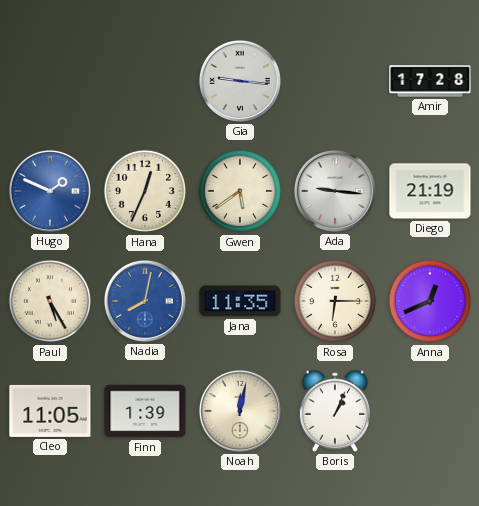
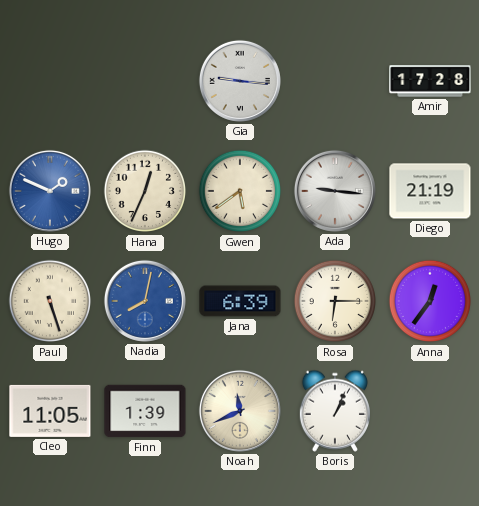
Paul: 5:25 -> 5:27 (50, 301)
Jana: 11:35 -> 6:39 (240, 301)
Anna: 12:41 -> 12:36 (430, 301)
Noah: 12:02 -> 11:41 (240, 411)
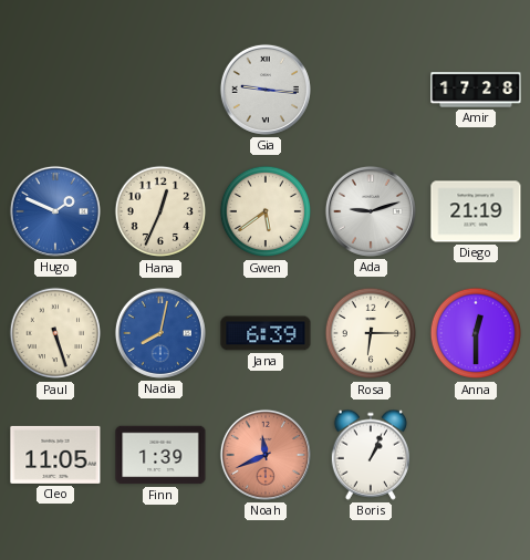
Ada: 9:16 -> 9:12 (371, 211)
Anna: 12:36 -> 12:30 (476, 333)
Noah dial: cream -> salmon (266, 455)
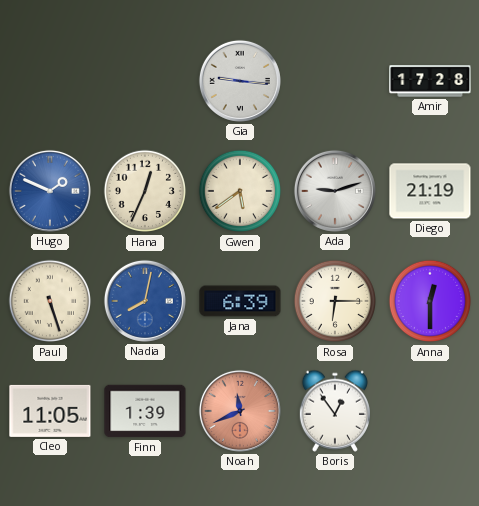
Boris: 1:04 -> 12:54 (334, 411)
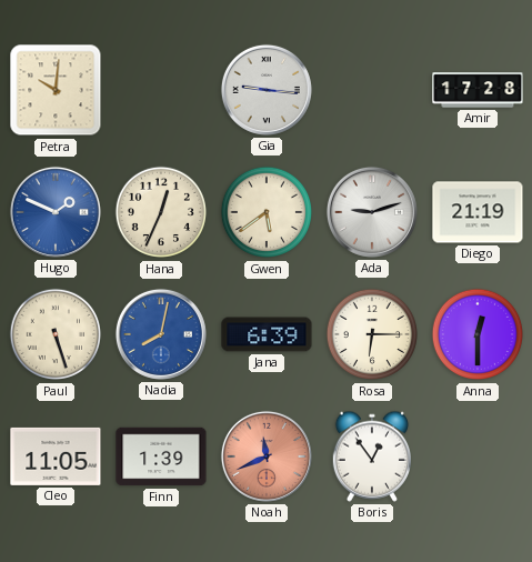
Petra: none -> 10:01 (56, 90)
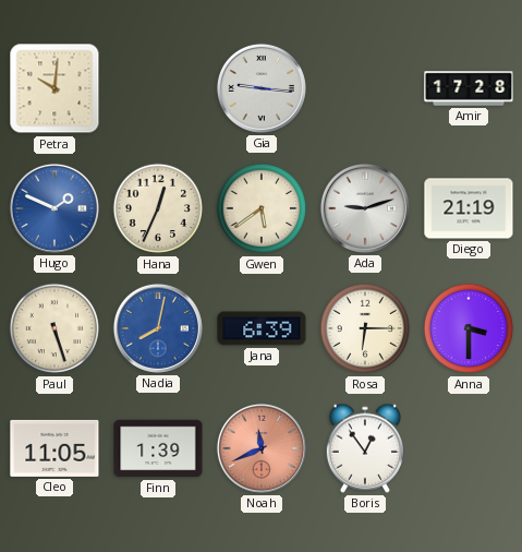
Anna: 12:30 -> 3:30 (469, 328)
